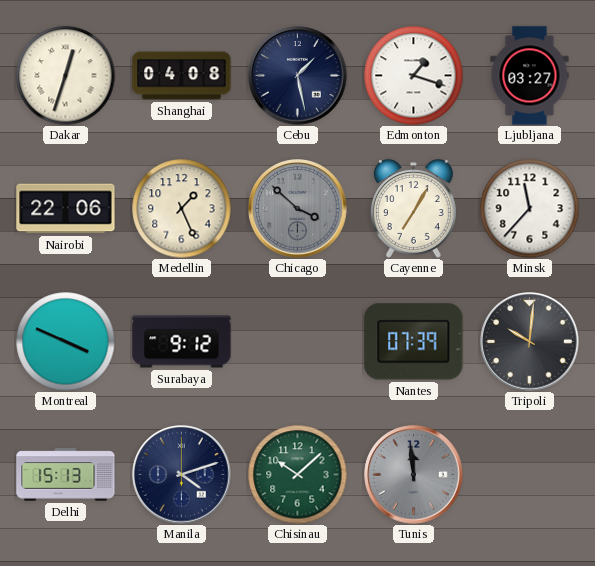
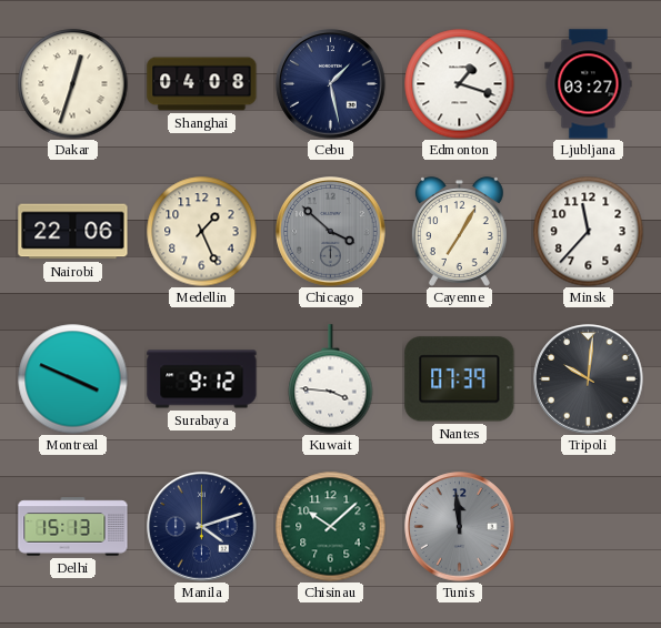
Kuwait: none -> 3:46 (331, 379)
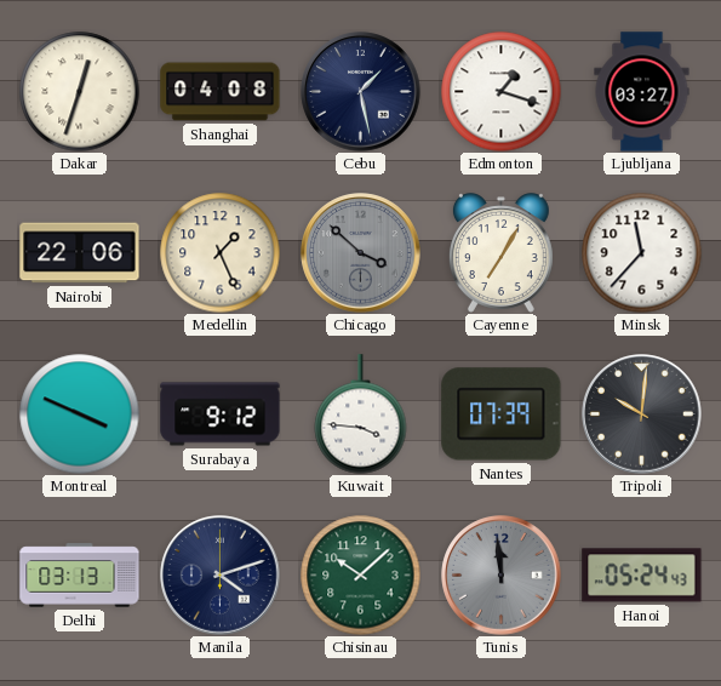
Delhi: 15:13 -> 03:13 (80, 576)
Hanoi: none -> 05:24 (642, 576)
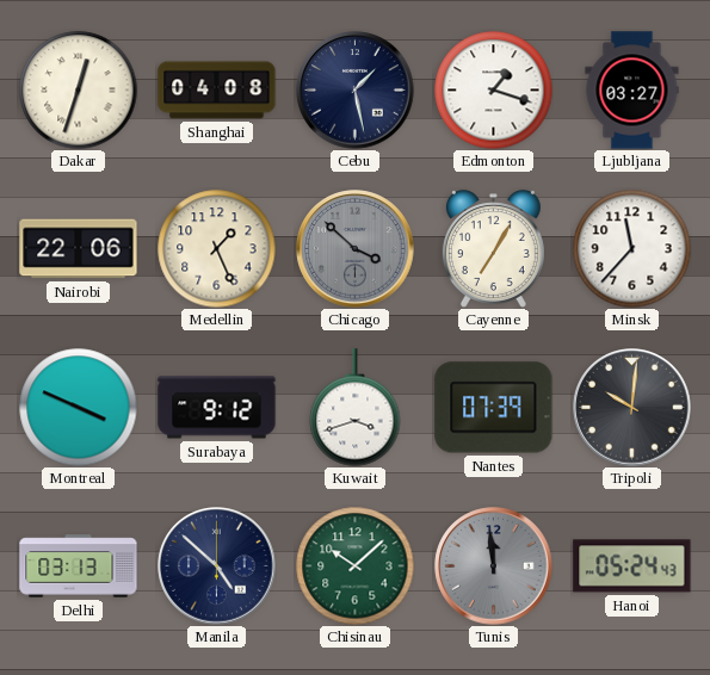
Kuwait: 3:46 -> 3:42 (356, 408)
Manila: 4:12 -> 4:52 (217, 566)
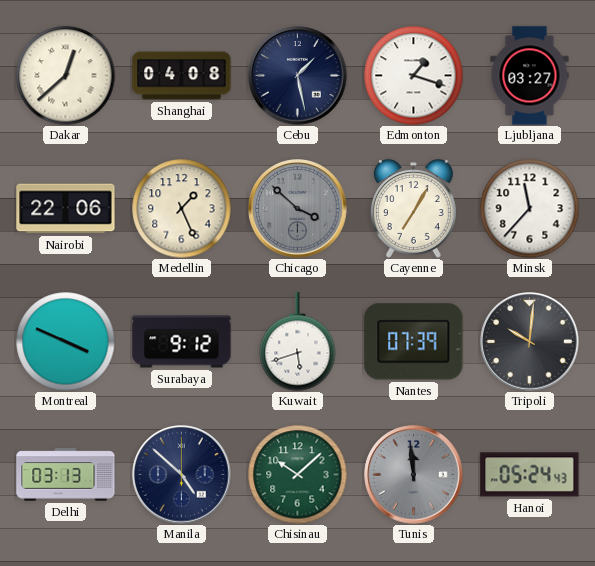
Dakar: 12:33 -> 12:38 (66, 76)
Kuwait: 3:42 -> 5:42 (298, 342)
